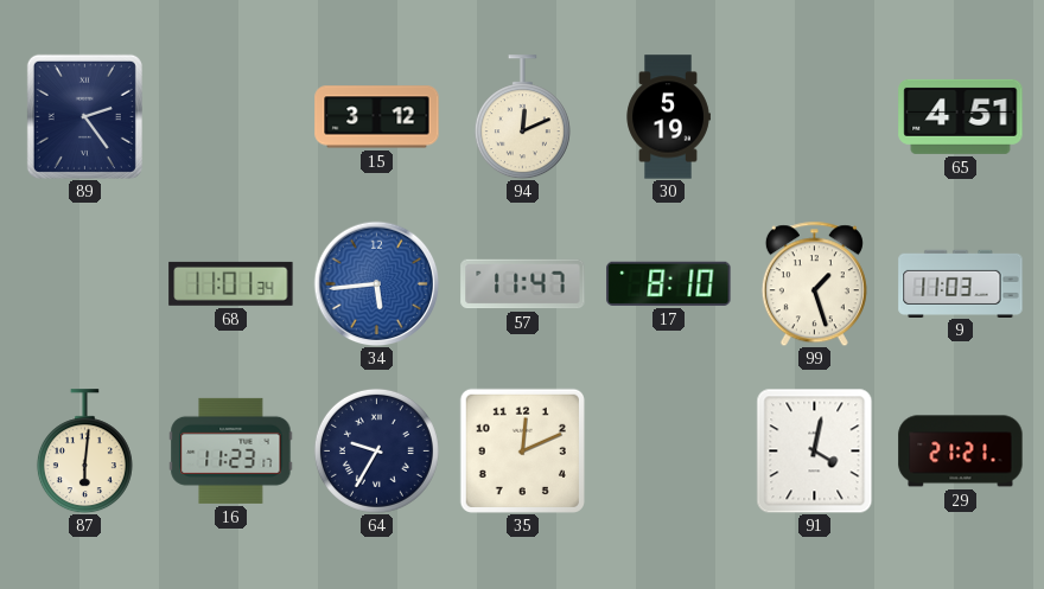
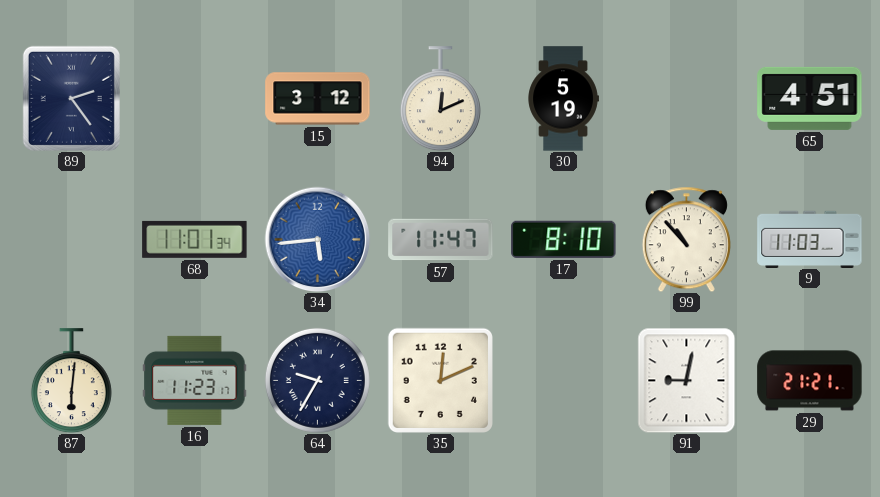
99: 1:27 -> 10:53 (686, 239)
91: 4:02 -> 9:02 (687, 380)
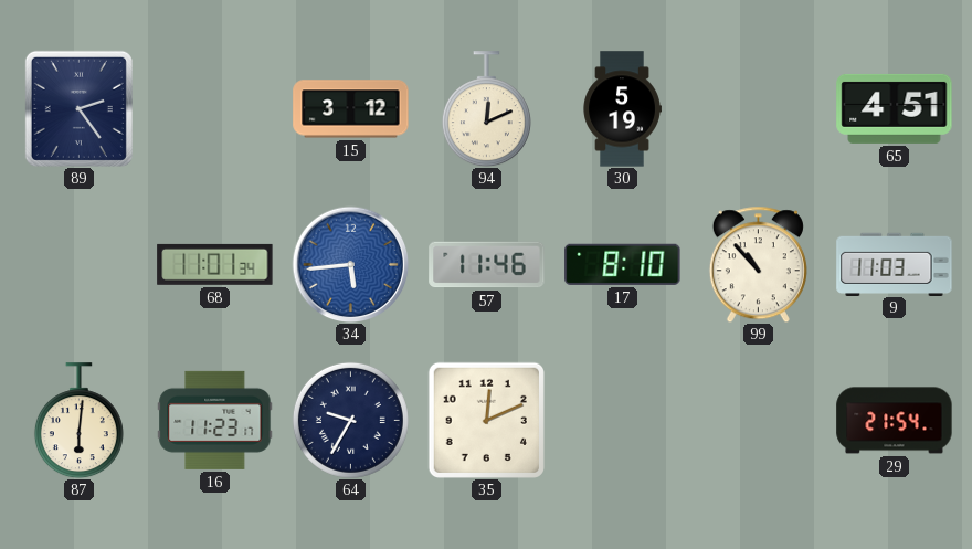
57: 11:47 -> 11:46 (487, 265)
91: 9:02 -> none (687, 380)
29: 21:21 -> 21:54 (895, 421)
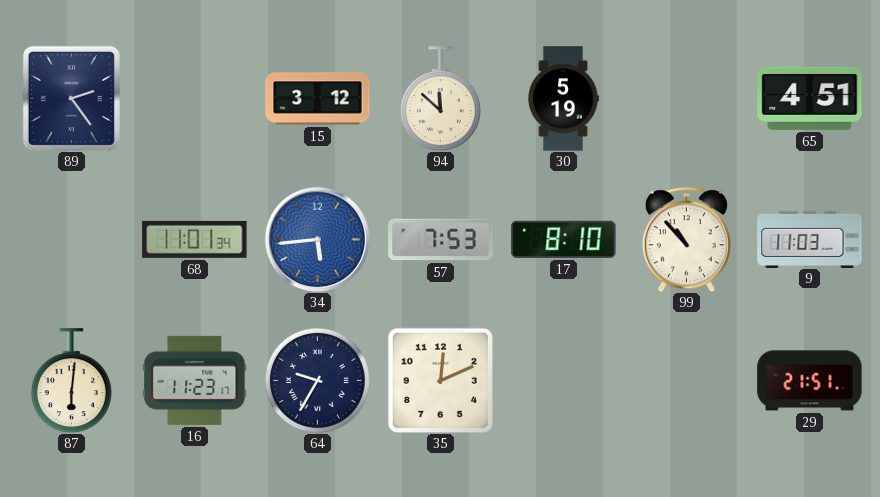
94: 12:11 -> 11:52 (440, 99)
57: 11:46 -> 7:53 (441, 240)
29: 21:54 -> 21:51 (810, 381)
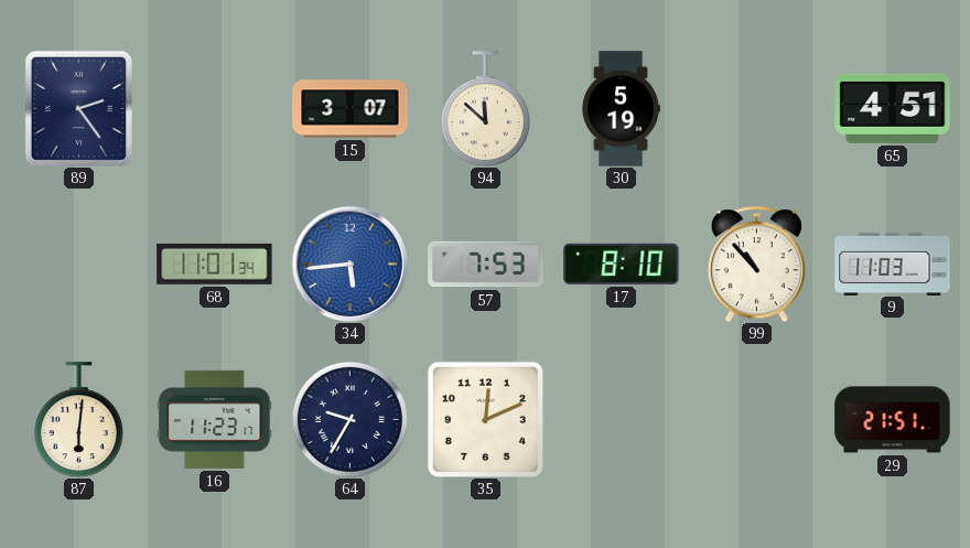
15: 3:12 -> 3:07 (351, 109)
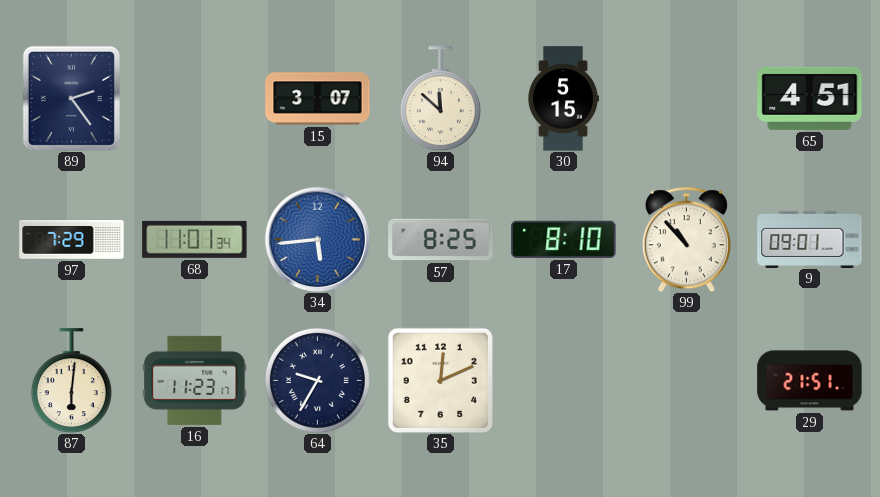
30: 5:19 -> 5:15 (563, 99)
97: none -> 7:29 (72, 240)
57: 7:53 -> 8:25 (441, 240)
9: 11:03 -> 09:01 (810, 239)
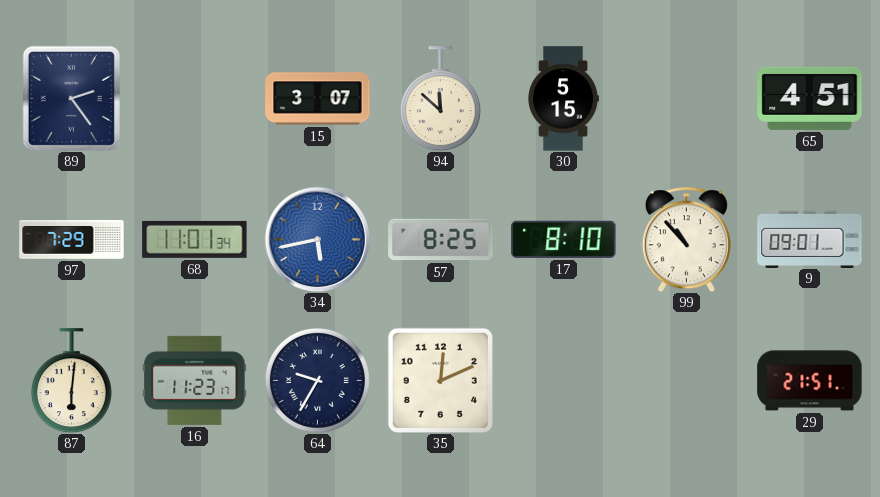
34: 5:44 -> 5:43 (317, 239)
